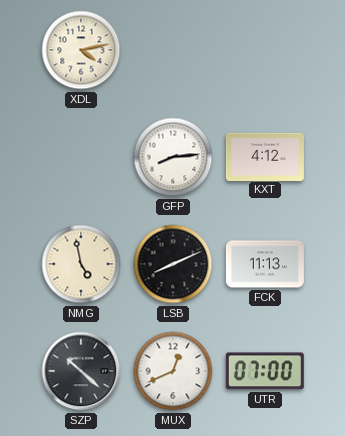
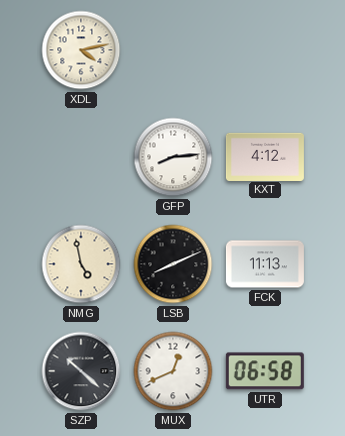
UTR: 07:00 -> 06:58 (265, 371)
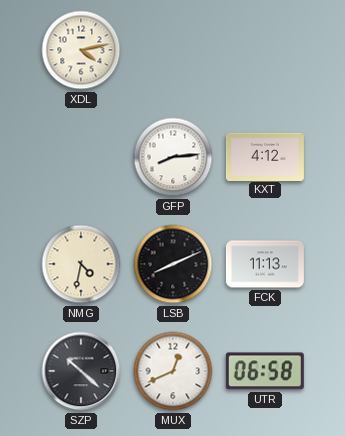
NMG: 4:58 -> 4:32 (81, 264)
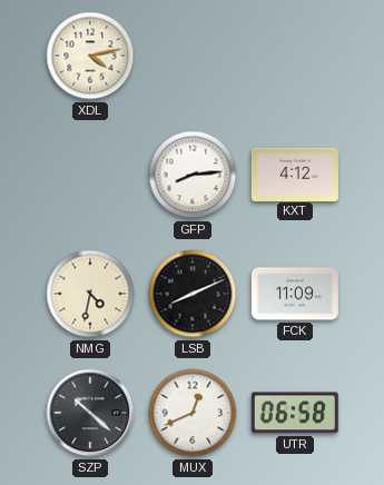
FCK: 11:13 -> 11:09 (295, 294)
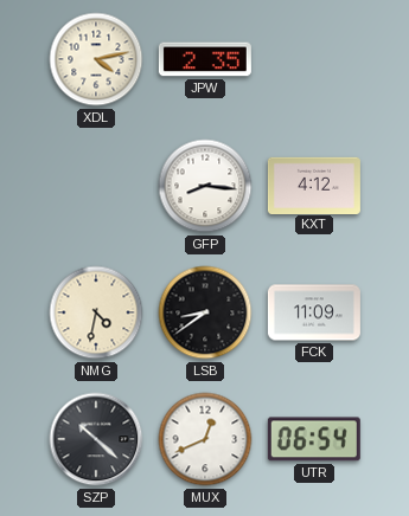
JPW: none -> 2:35 (205, 59)
GFP: 8:14 -> 8:16 (205, 186)
LSB: 8:11 -> 8:39 (205, 312)
UTR: 06:58 -> 06:54 (314, 439)
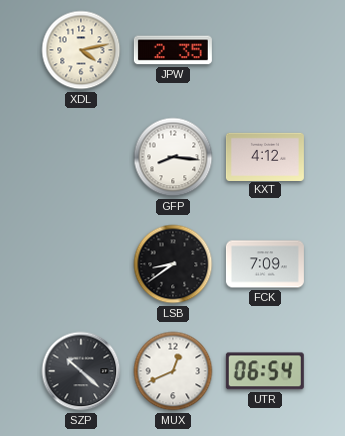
NMG: 4:32 -> none (96, 312)
FCK: 11:09 -> 7:09 (265, 264)
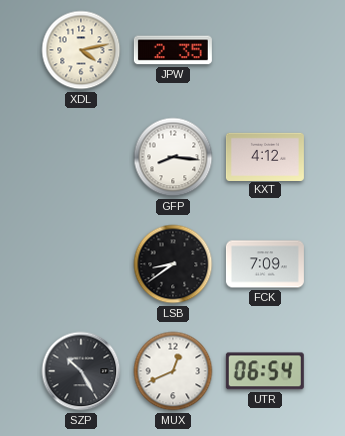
SZP: 10:22 -> 10:25 (81, 371)
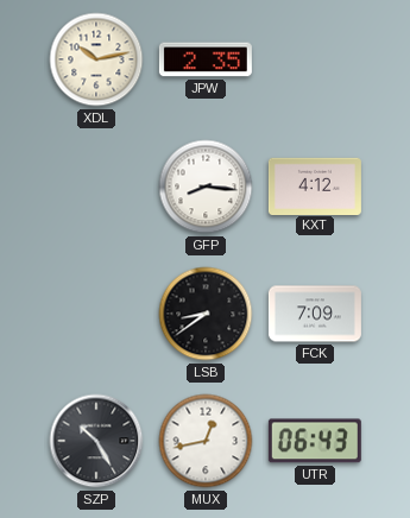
XDL: 4:13 -> 10:13 (96, 59)
MUX: 12:41 -> 12:43 (206, 441)
UTR: 06:54 -> 06:43 (315, 441)
